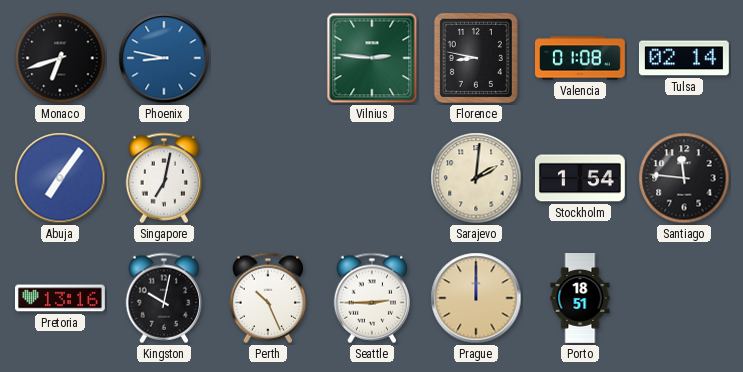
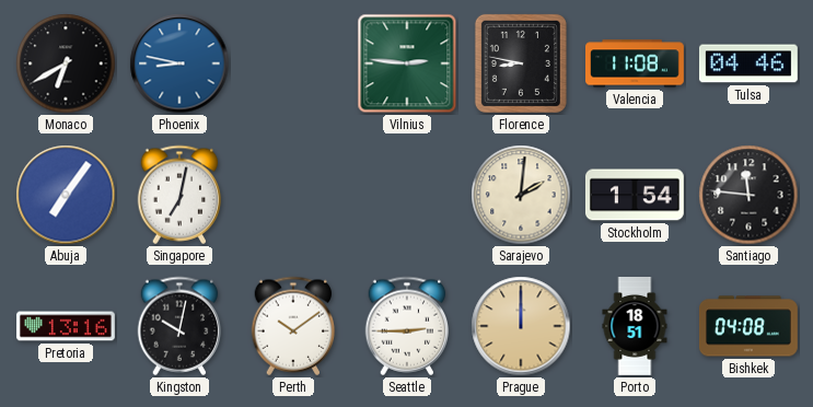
Monaco: 6:42 -> 6:40 (66, 63)
Valencia: 01:08 -> 11:08 (636, 63)
Tulsa: 02:14 -> 04:46 (748, 63)
Perth: 10:26 -> 10:09 (293, 326)
Bishkek: none -> 04:08 (748, 326)
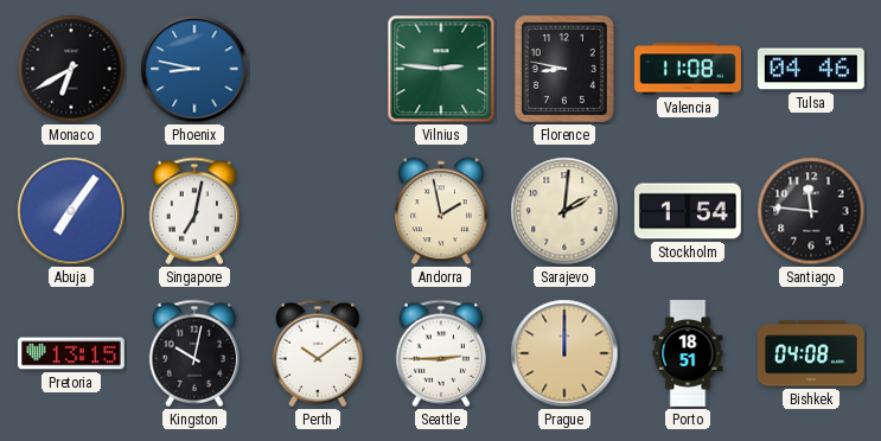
Andorra: none -> 1:58 (442, 211)
Pretoria: 13:16 -> 13:15 (72, 353)
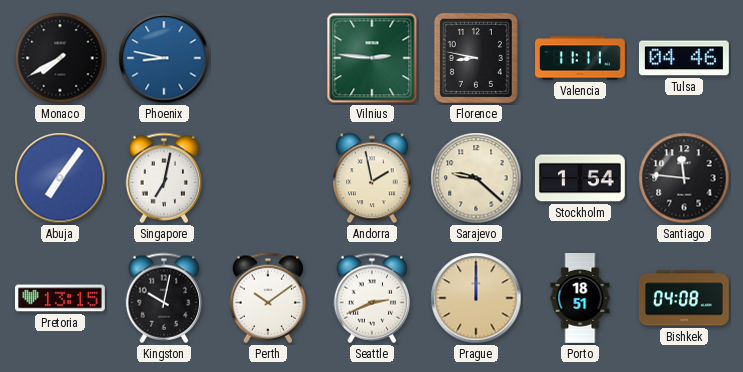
Monaco: 6:40 -> 7:40 (60, 58)
Valencia: 11:08 -> 11:11 (581, 58)
Sarajevo: 2:01 -> 9:22 (476, 178)
Seattle: 2:45 -> 2:41 (372, 298)
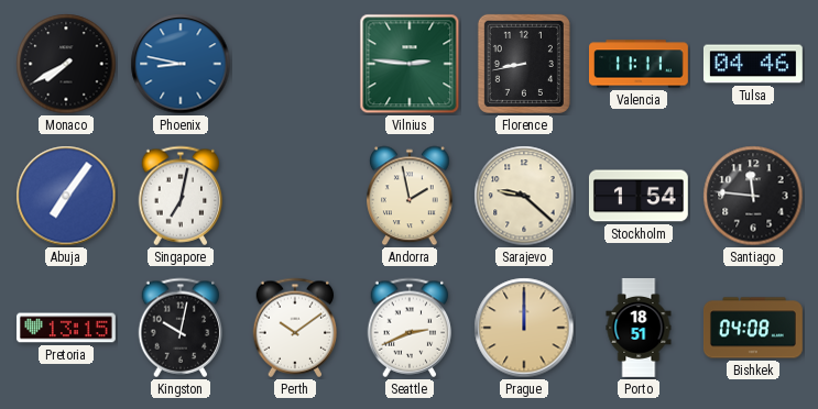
Florence: 8:47 -> 8:43 (524, 64)
